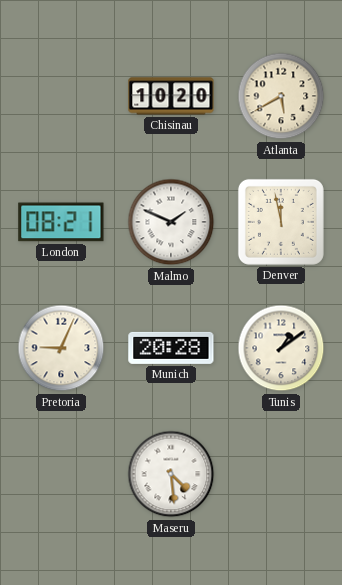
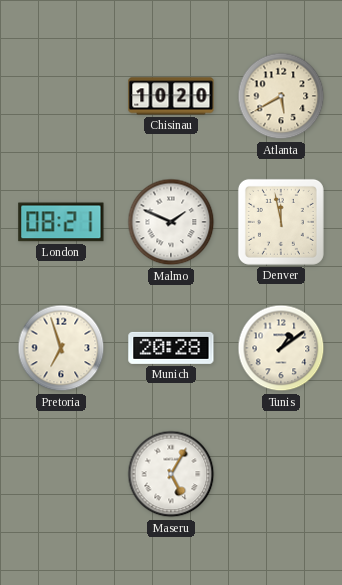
Pretoria: 9:04 -> 6:57 (61, 348)
Maseru: 4:29 -> 5:05 (171, 474)
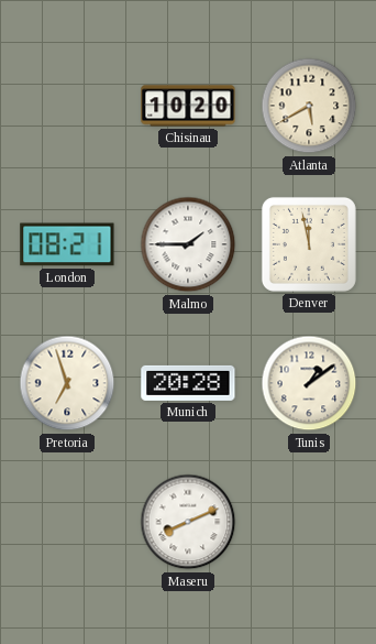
Malmo: 1:49 -> 1:45 (188, 244)
Maseru: 5:05 -> 8:11 (188, 522)
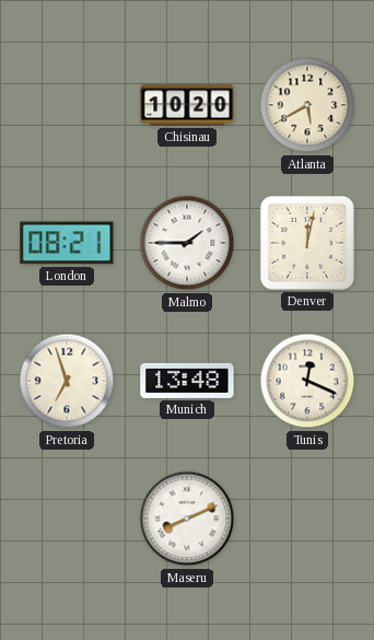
Denver: 11:58 -> 12:02 (307, 243)
Munich: 20:28 -> 13:48 (187, 381)
Tunis: 1:09 -> 12:19 (307, 381)
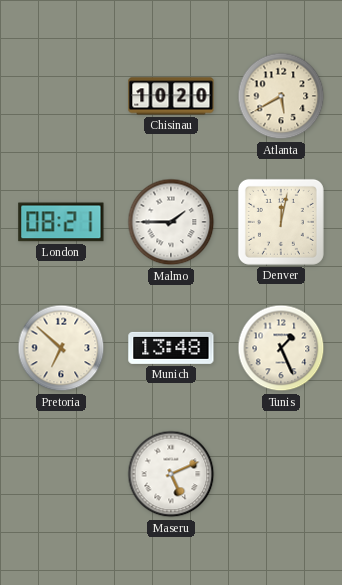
Pretoria: 6:57 -> 6:52 (61, 348)
Tunis: 12:19 -> 1:26 (281, 348)
Maseru: 8:11 -> 5:11 (171, 474)
